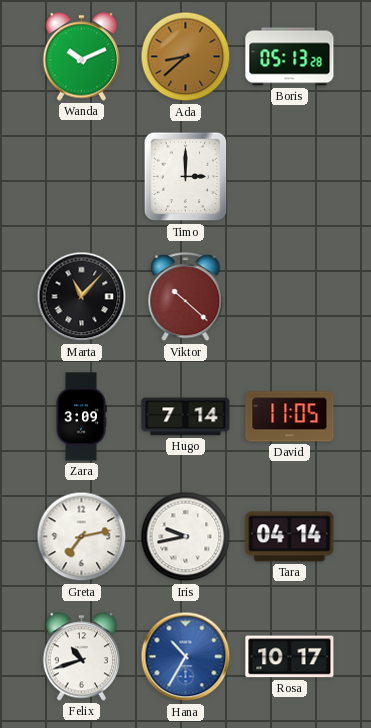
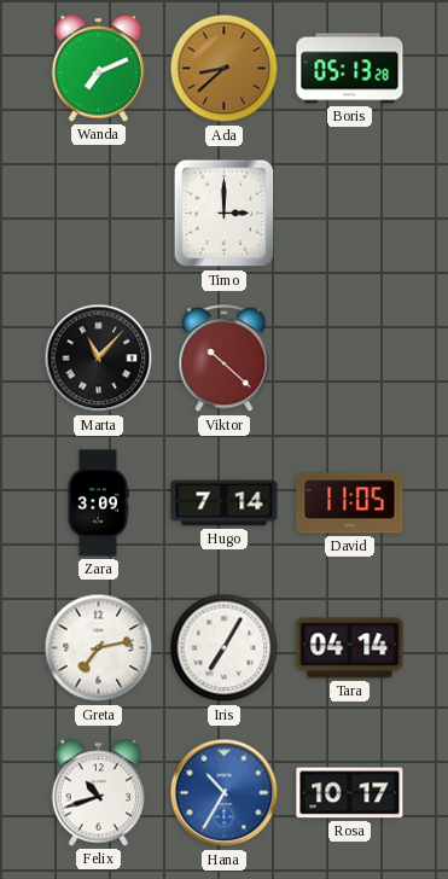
Wanda: 10:11 -> 7:11 (99, 69)
Iris: 9:43 -> 7:05 (225, 648)
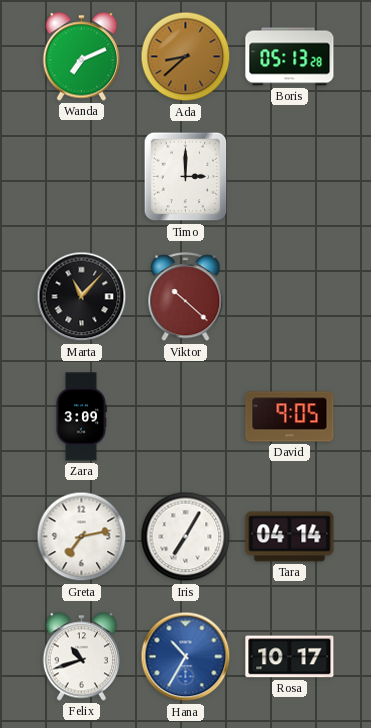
Hugo: 7:14 -> none (225, 503)
David: 11:05 -> 9:05 (290, 417)
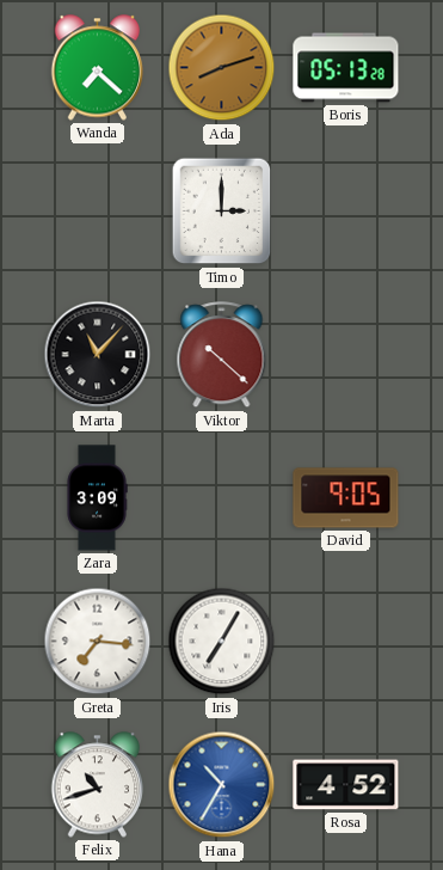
Wanda: 7:11 -> 7:22 (98, 68)
Ada: 8:38 -> 8:12 (222, 68)
Greta: 7:13 -> 7:16 (98, 642)
Tara: 04:14 -> none (290, 537)
Rosa: 10:17 -> 4:52 (346, 785)
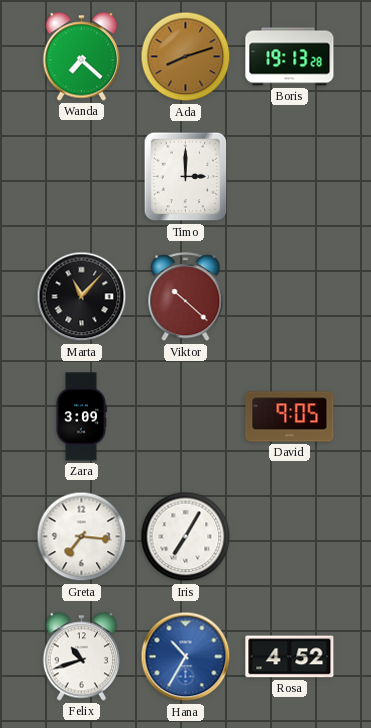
Boris: 05:13 -> 19:13 (290, 57)
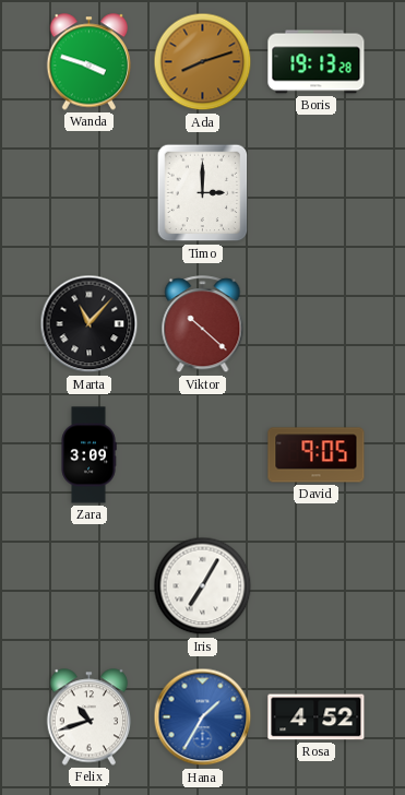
Wanda: 7:22 -> 3:48 (90, 62)
Greta: 7:16 -> none (82, 537)
Hana: 10:35 -> 1:35 (203, 717)
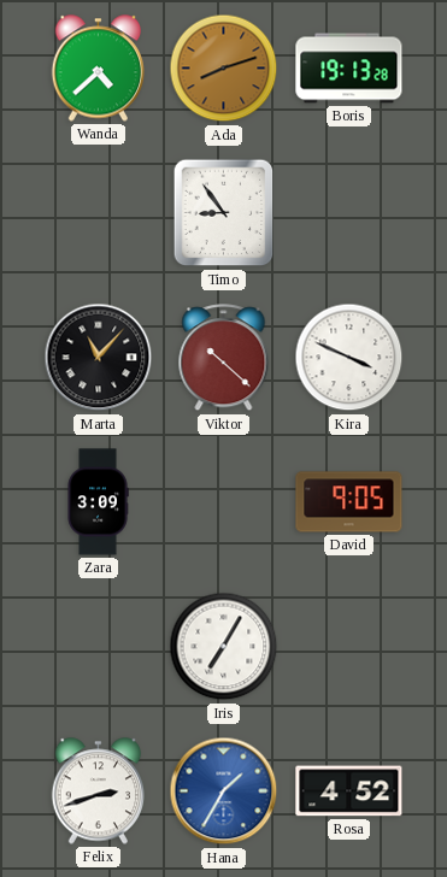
Wanda: 3:48 -> 4:38 (99, 69)
Timo: 3:00 -> 8:54 (224, 213)
Kira: none -> 3:49 (349, 358)
Felix: 10:42 -> 2:42 (99, 791)
